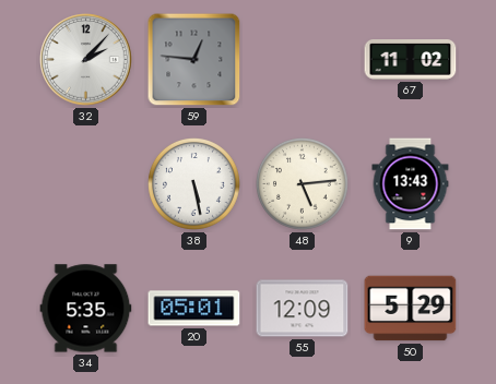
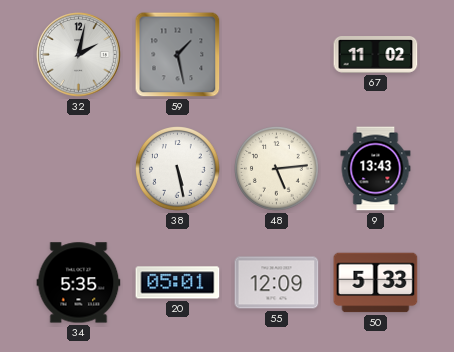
32: 2:07 -> 2:02 (79, 55)
59: 12:46 -> 1:28 (178, 55)
50: 5:29 -> 5:33 (376, 283)
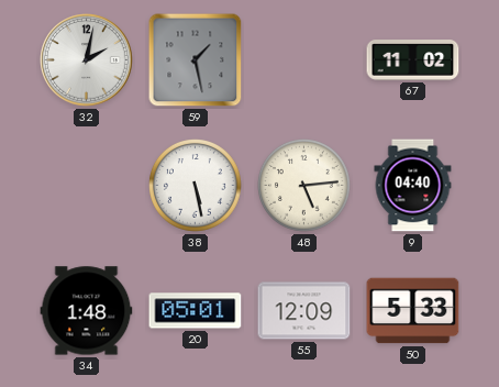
9: 13:43 -> 04:40 (413, 186)
34: 5:35 -> 1:48 (87, 311)
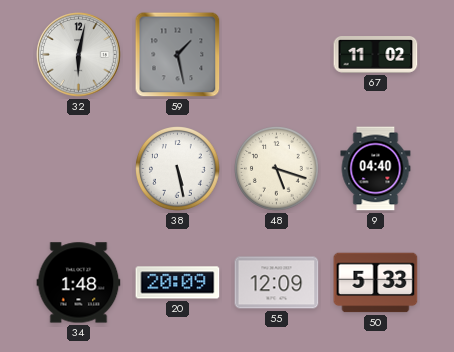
32: 2:02 -> 6:02 (79, 55)
48: 5:14 -> 5:18 (277, 169)
20: 05:01 -> 20:09 (178, 283)
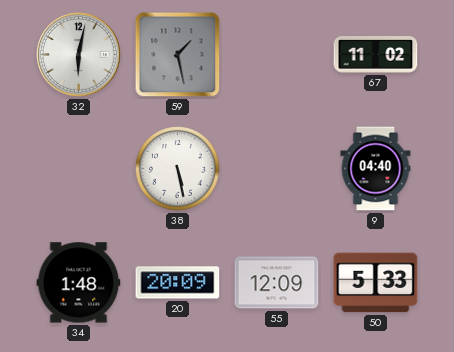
48: 5:18 -> none (277, 169)
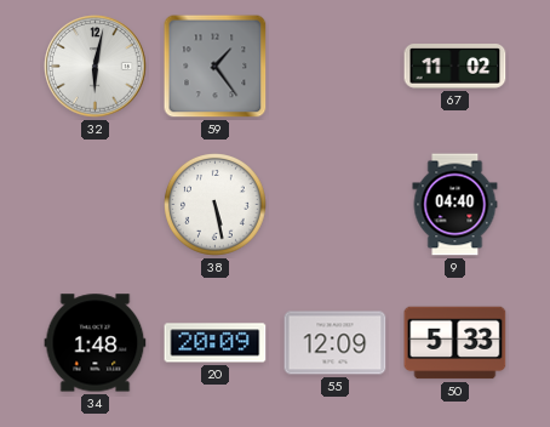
59: 1:28 -> 1:24 (216, 67)
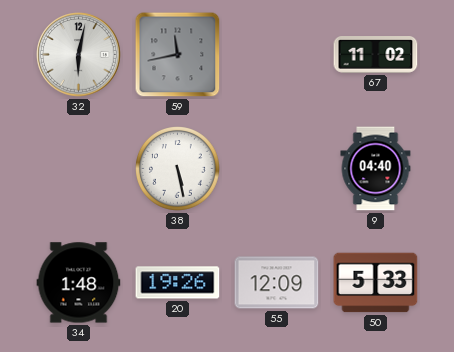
59: 1:24 -> 11:43 (178, 55)
20: 20:09 -> 19:26 (178, 283)
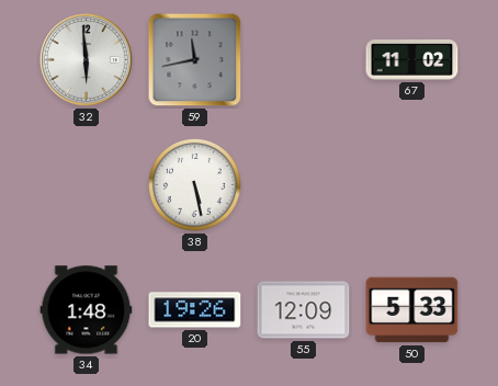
32: 6:02 -> 5:59 (87, 60)
9: 04:40 -> none (376, 169)
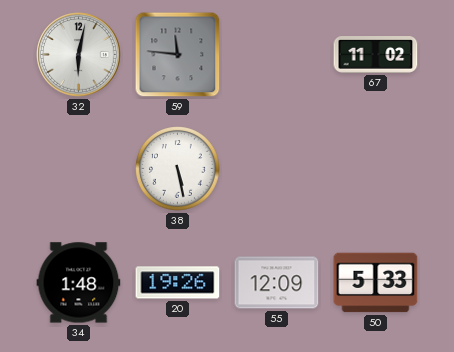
32: 5:59 -> 6:02 (79, 55)
59: 11:43 -> 11:46 (178, 55)
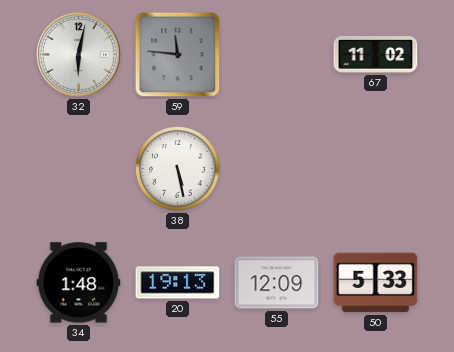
20: 19:26 -> 19:13 (178, 283)
